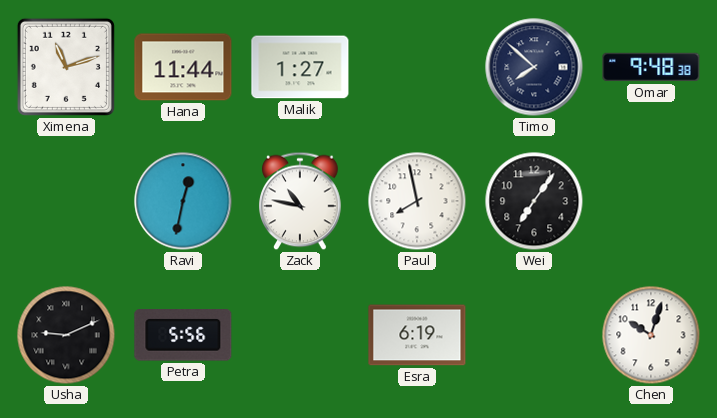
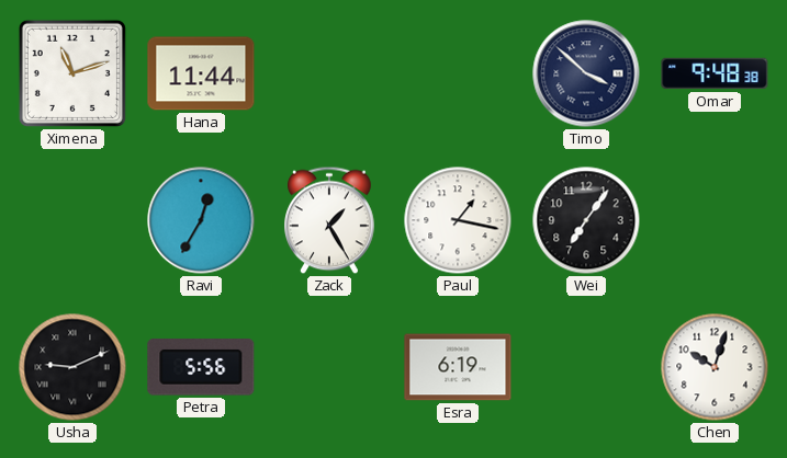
Malik: 1:27 -> none (300, 67)
Timo: 7:52 -> 3:52 (586, 73)
Ravi: 12:32 -> 12:35 (201, 220)
Zack: 10:47 -> 1:25 (330, 220)
Paul: 7:58 -> 1:17 (458, 220)
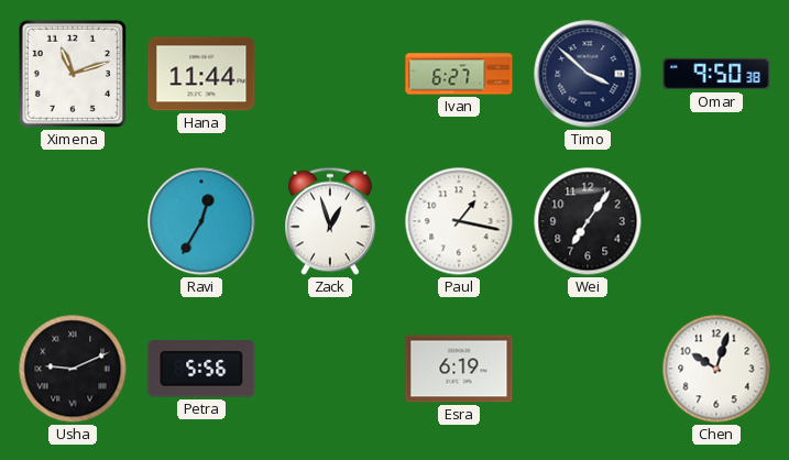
Ivan: none -> 6:27 (459, 74)
Omar: 9:48 -> 9:50 (716, 74)
Zack: 1:25 -> 12:57 (331, 221)
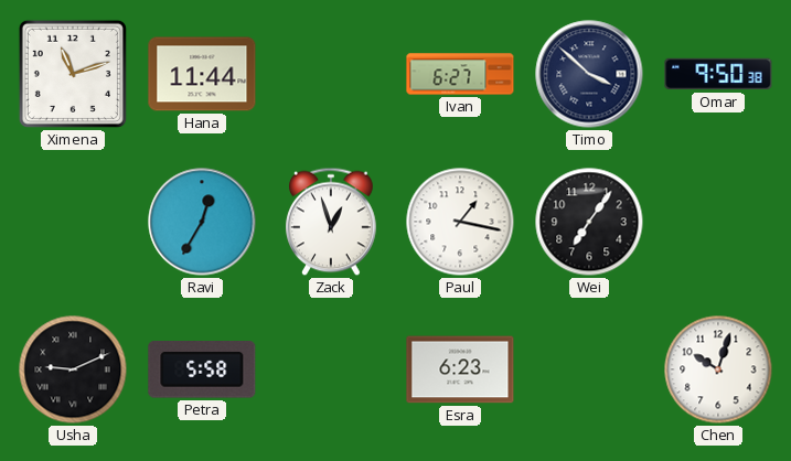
Petra: 5:56 -> 5:58 (202, 371)
Esra: 6:19 -> 6:23 (460, 369)
